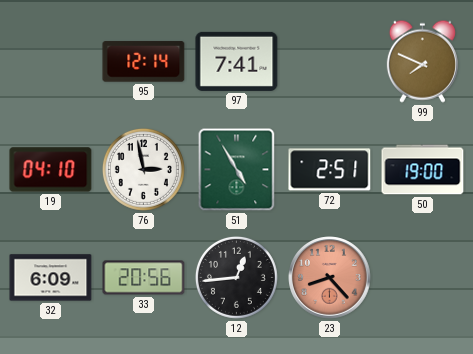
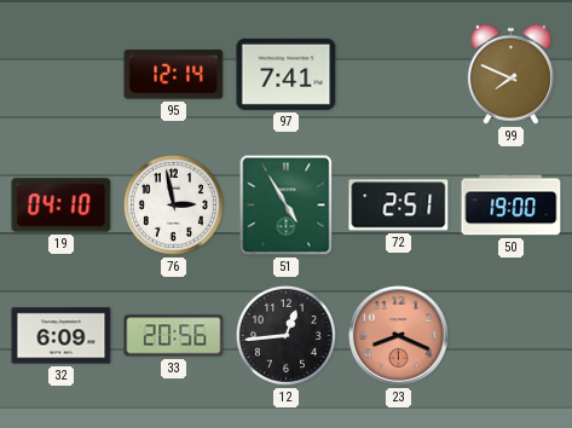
23: 8:23 -> 8:19 (399, 336)
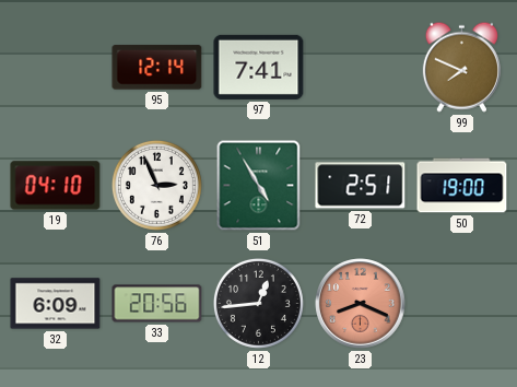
76: 2:58 -> 2:56 (156, 185)
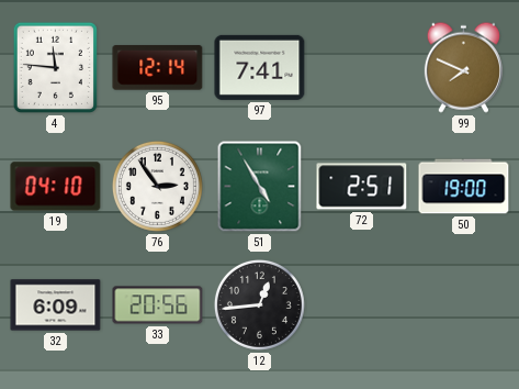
4: none -> 11:46 (55, 67)
76: 2:56 -> 2:54 (157, 186)
23: 8:19 -> none (361, 304)
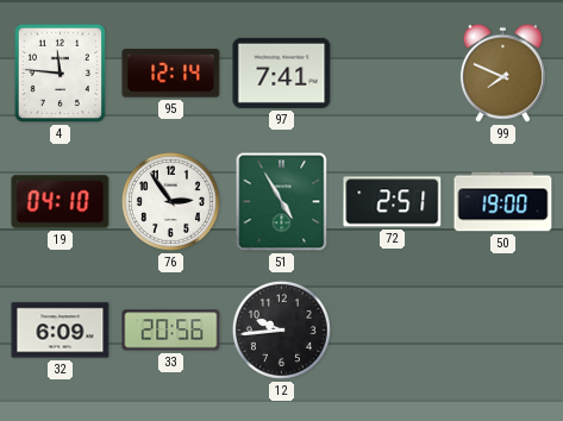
12: 12:44 -> 9:44 (281, 329)
